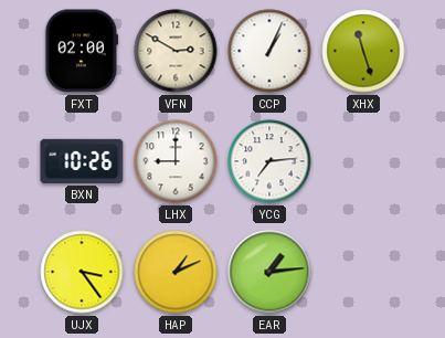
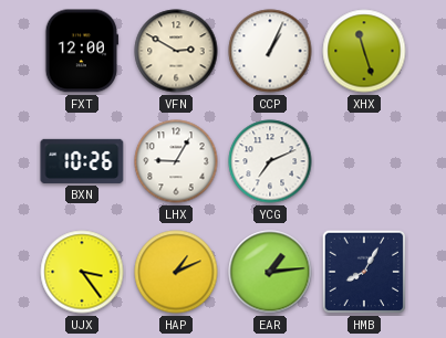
FXT: 02:00 -> 12:00 (81, 51)
LHX: 9:00 -> 9:05 (176, 161)
YCG: 7:14 -> 7:11 (270, 161)
HMB: none -> 8:05 (364, 272)
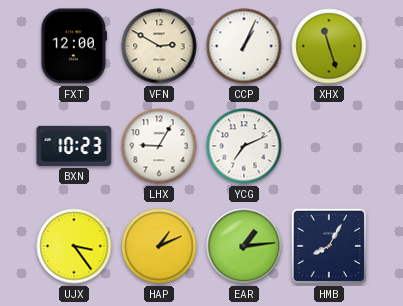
BXN: 10:26 -> 10:23 (74, 146)
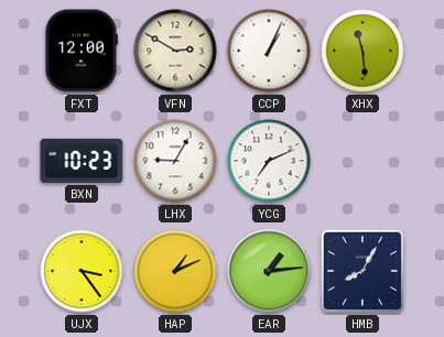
XHX: 11:27 -> 11:29 (362, 51)
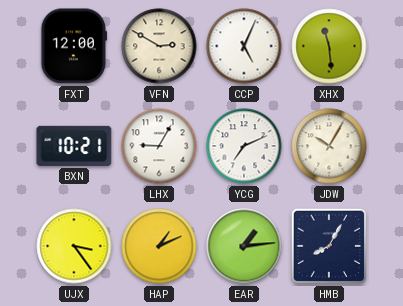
CCP: 1:04 -> 5:04 (244, 46)
BXN: 10:23 -> 10:21 (74, 146)
JDW: none -> 10:05 (329, 146)
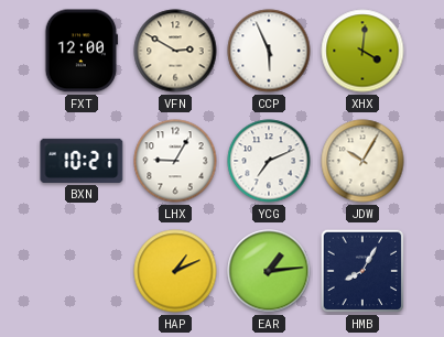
CCP: 5:04 -> 5:56 (269, 51)
XHX: 11:29 -> 4:01 (362, 51)
UJX: 3:24 -> none (74, 246)
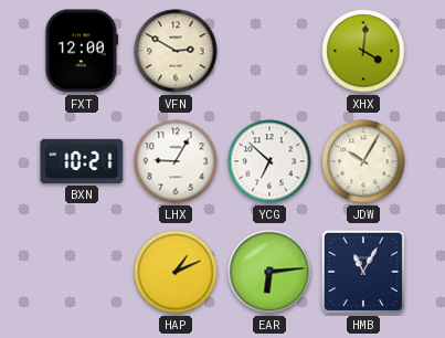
CCP: 5:56 -> none (269, 51)
YCG: 7:11 -> 6:52 (269, 161)
EAR: 1:14 -> 6:14 (269, 272)
HMB: 8:05 -> 11:05 (363, 272)
